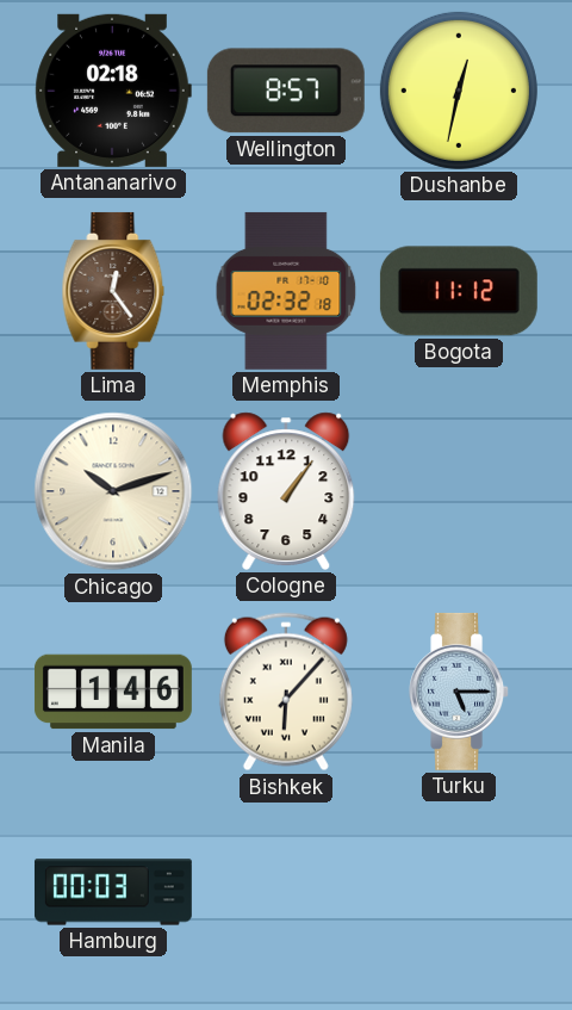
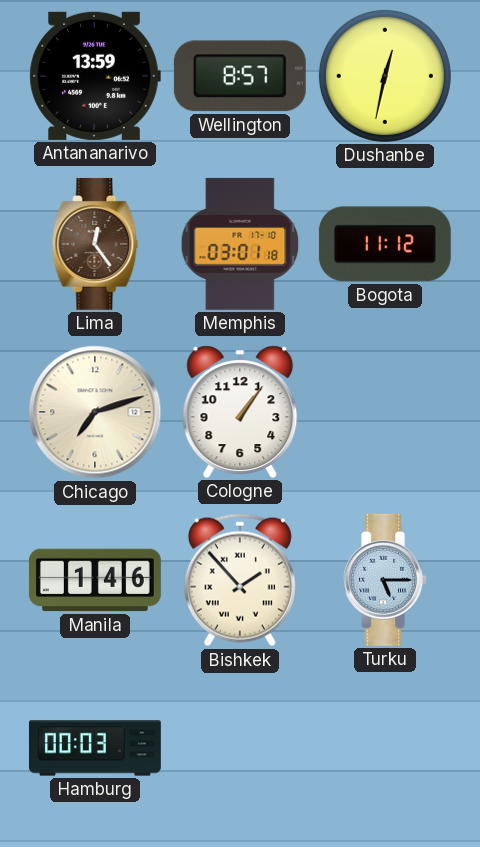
Antananarivo: 02:18 -> 13:59 (95, 76)
Memphis: 02:32 -> 03:01 (240, 244)
Chicago: 10:12 -> 7:12 (95, 412)
Bishkek: 6:07 -> 1:53 (240, 580)
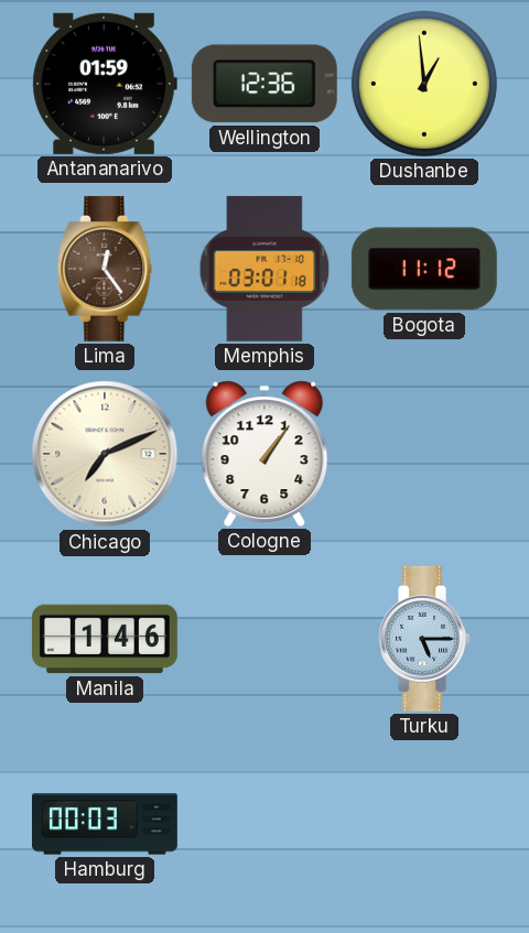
Antananarivo: 13:59 -> 01:59 (105, 84)
Wellington: 8:57 -> 12:36 (264, 84)
Dushanbe: 12:32 -> 12:59 (424, 84)
Chicago: 7:12 -> 7:11 (105, 454)
Bishkek: 1:53 -> none (240, 580)
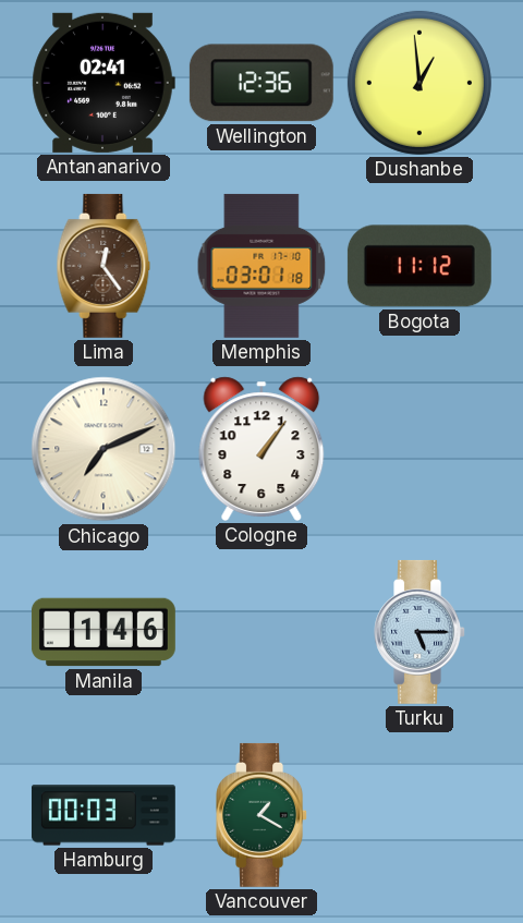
Antananarivo: 01:59 -> 02:41 (104, 83)
Vancouver: none -> 1:20 (261, 815)
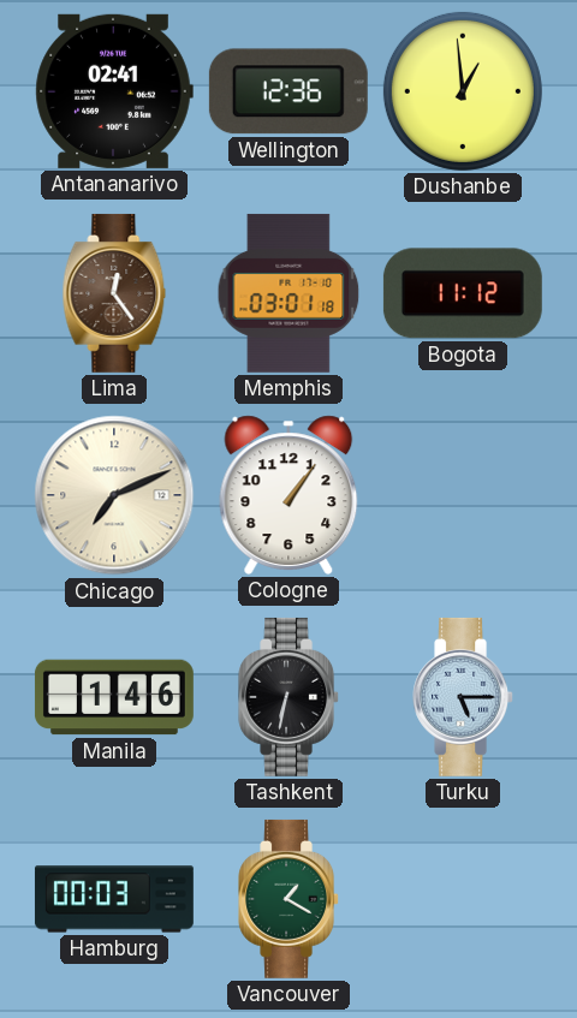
Tashkent: none -> 6:32 (288, 697)
